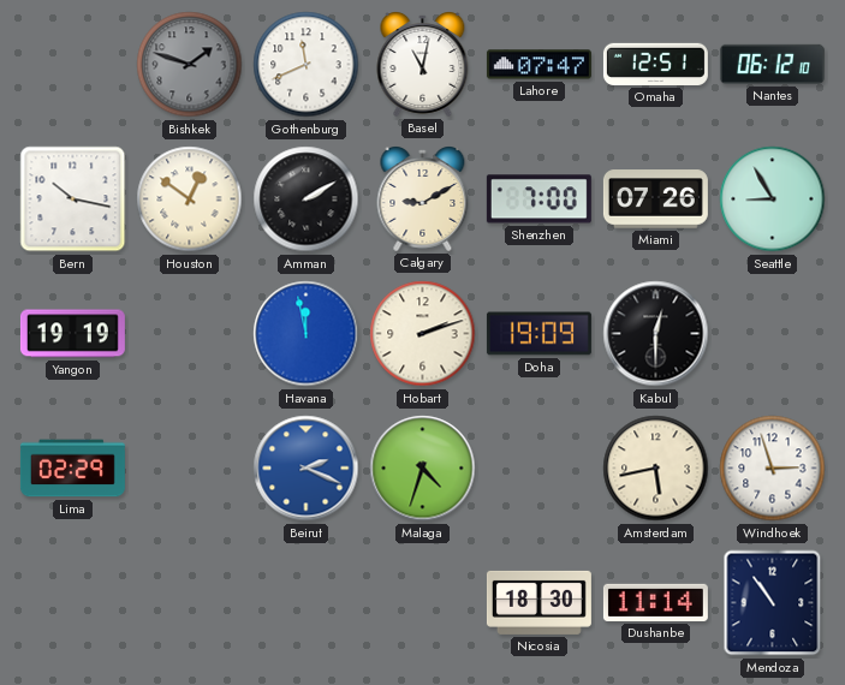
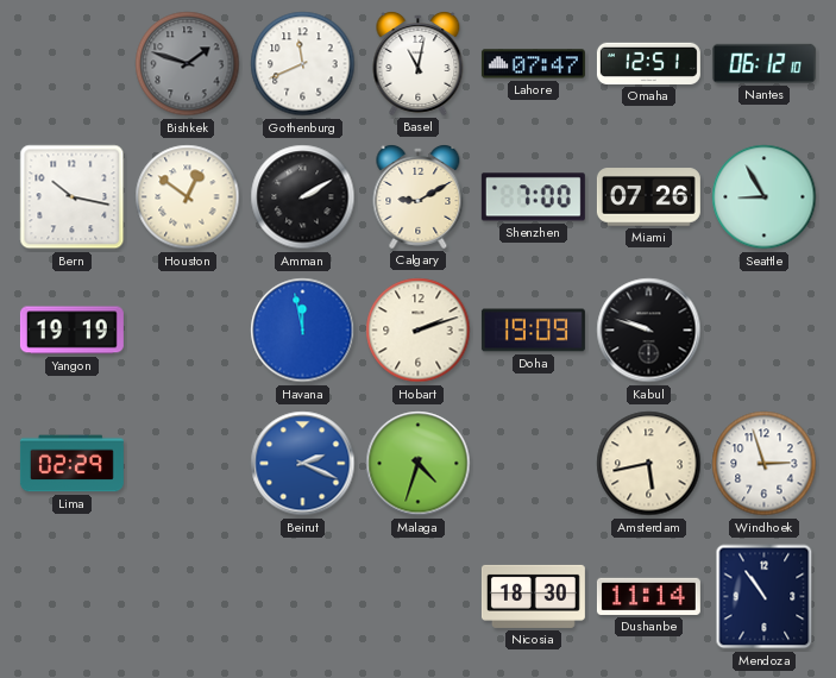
Kabul: 12:30 -> 9:48 (649, 331)
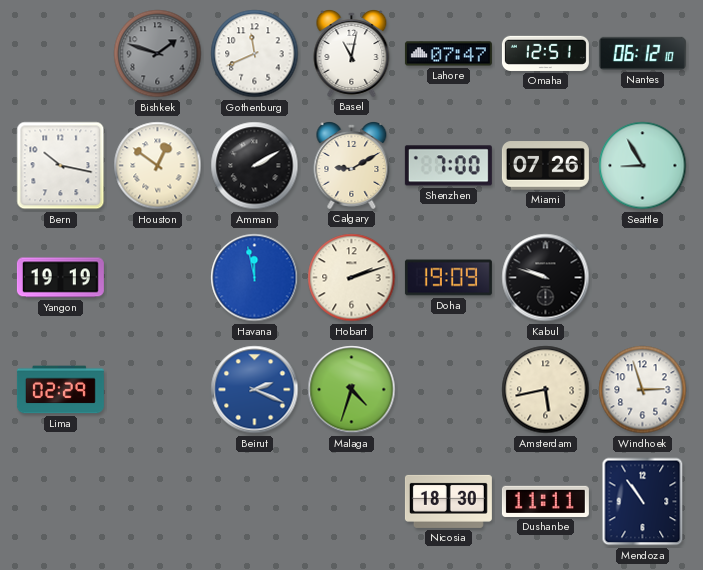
Dushanbe: 11:14 -> 11:11 (545, 501)
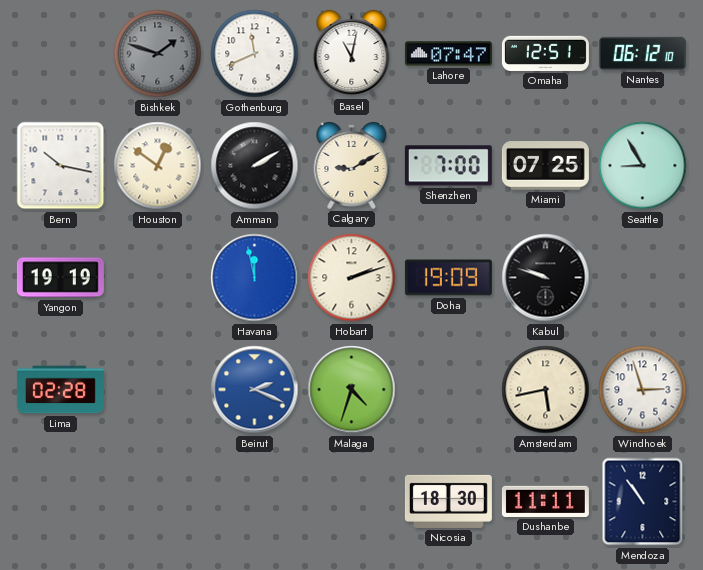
Miami: 07:26 -> 07:25 (545, 166)
Lima: 02:29 -> 02:28 (60, 390)
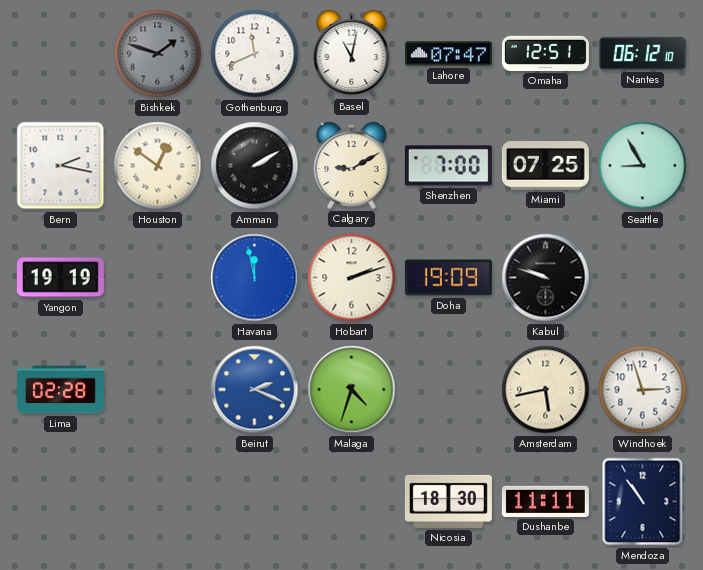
Bern: 10:17 -> 2:17 (61, 166)
